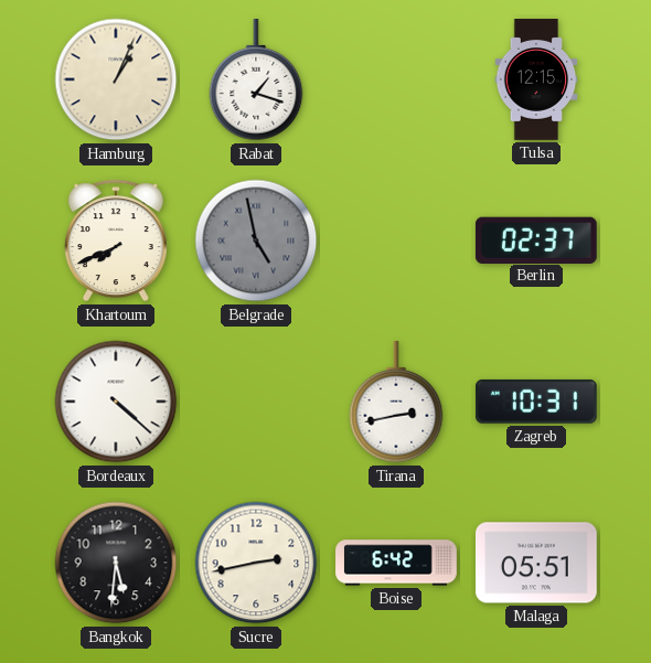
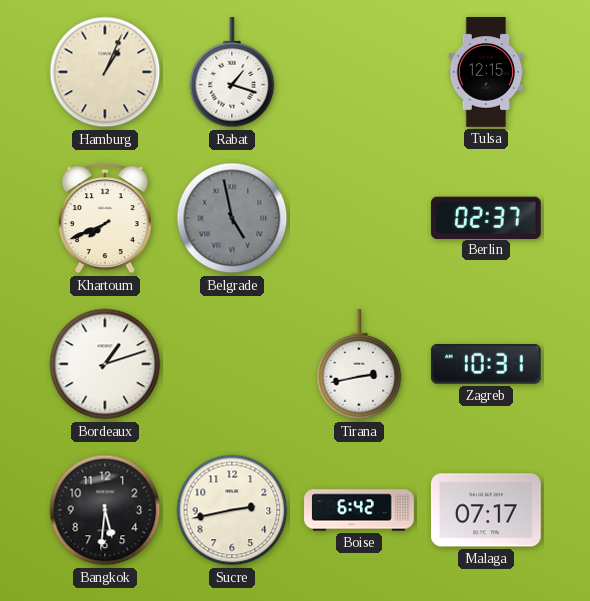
Bordeaux: 4:22 -> 1:12 (105, 364)
Malaga: 05:51 -> 07:17 (487, 510)
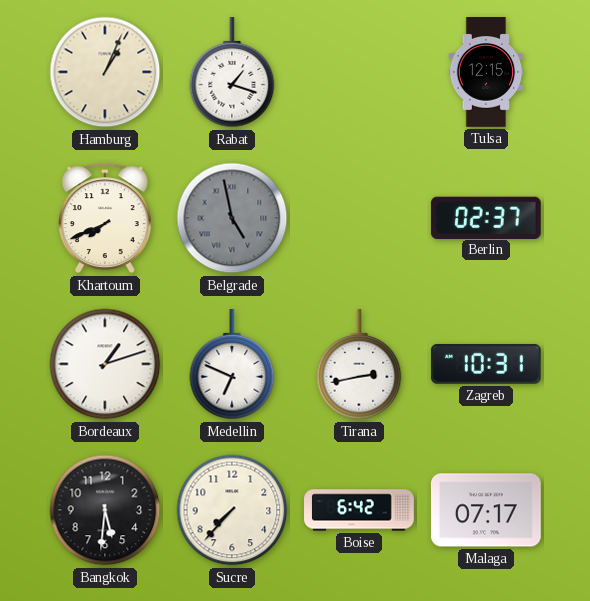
Medellin: none -> 6:49 (232, 365)
Sucre: 2:43 -> 7:37 (232, 510)
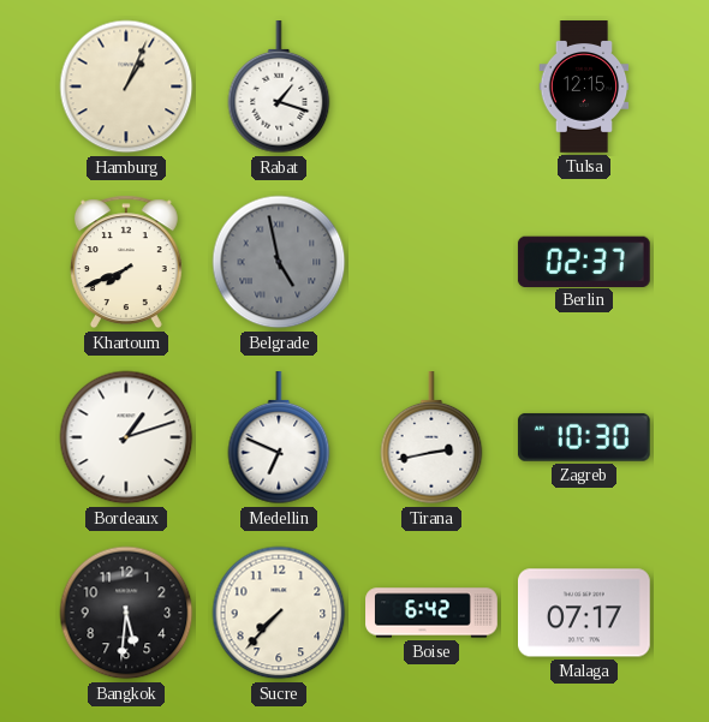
Zagreb: 10:31 -> 10:30 (584, 437)
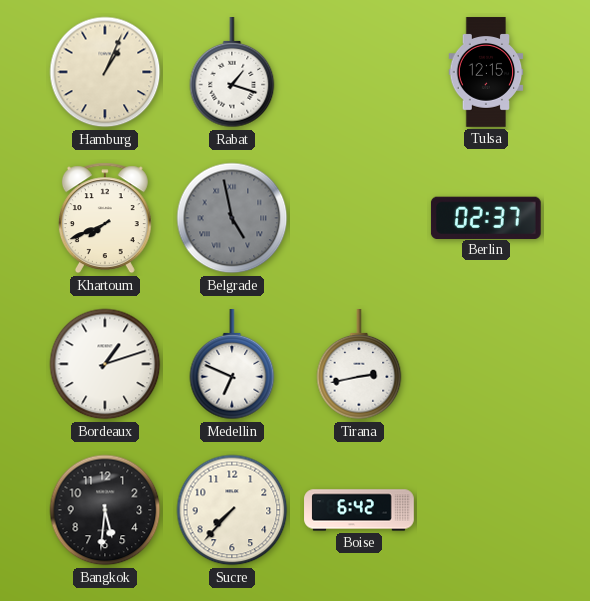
Zagreb: 10:30 -> none (584, 437)
Malaga: 07:17 -> none (585, 613)
